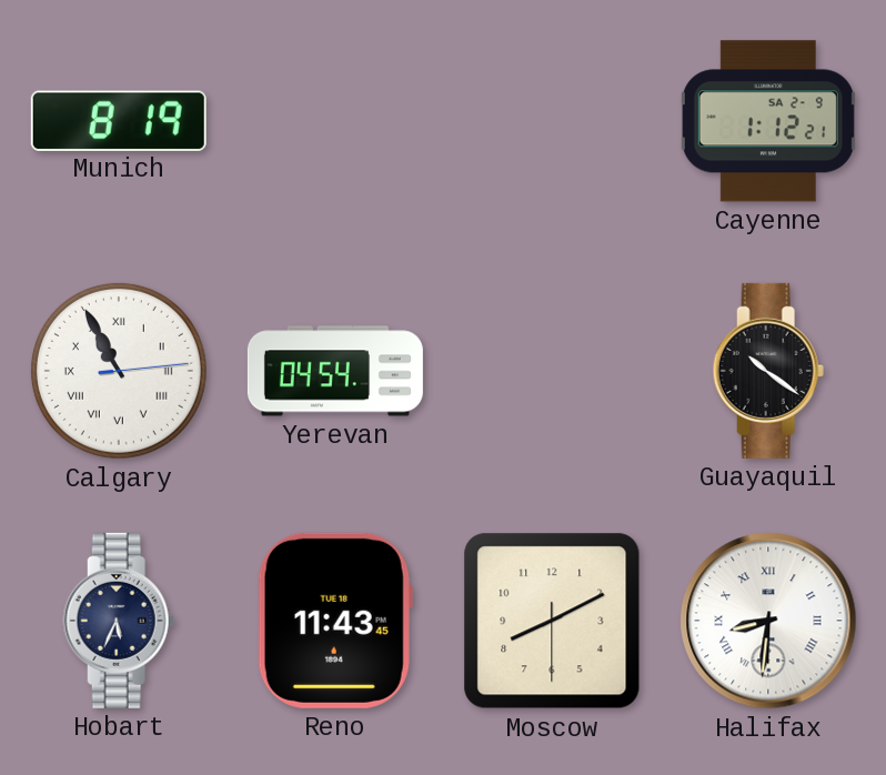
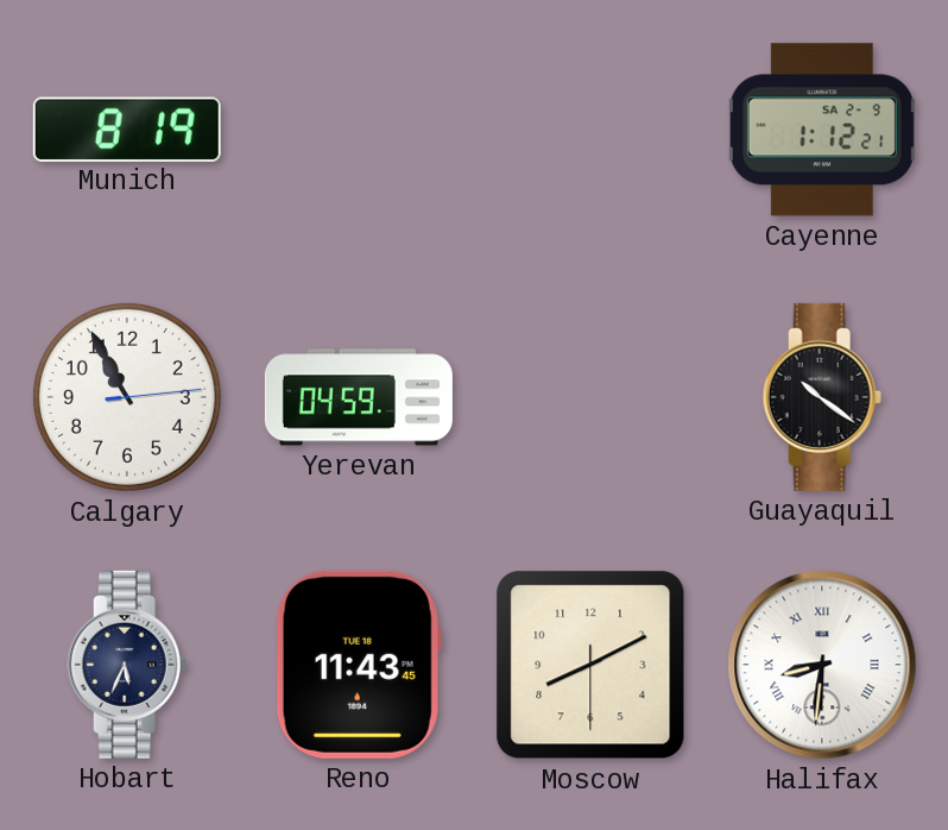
Calgary numerals: Roman -> Arabic (127, 397)
Yerevan: 04:54 -> 04:59 (359, 397)
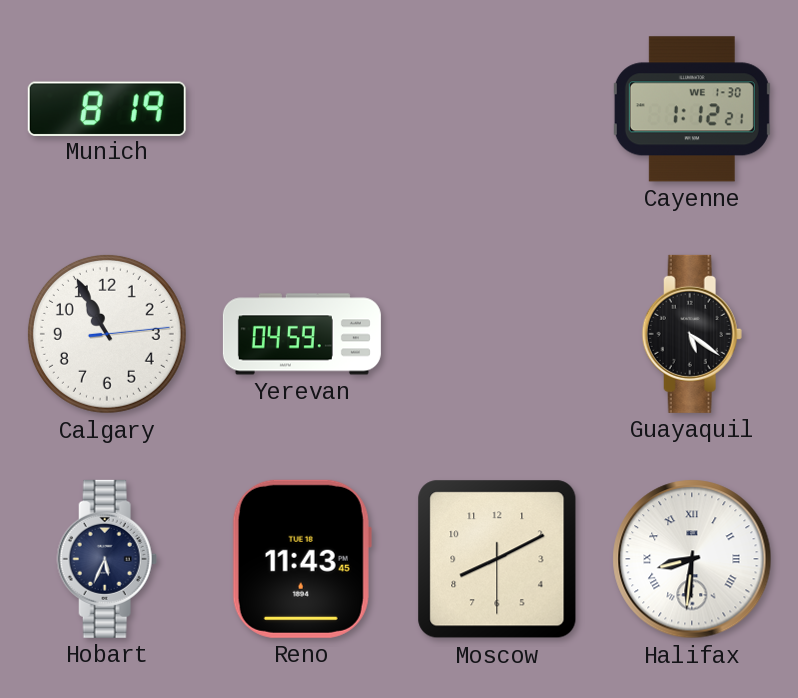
Cayenne date: SA 2-9 -> WE 1-30 (692, 109)
Guayaquil: 10:21 -> 5:21 (692, 334)
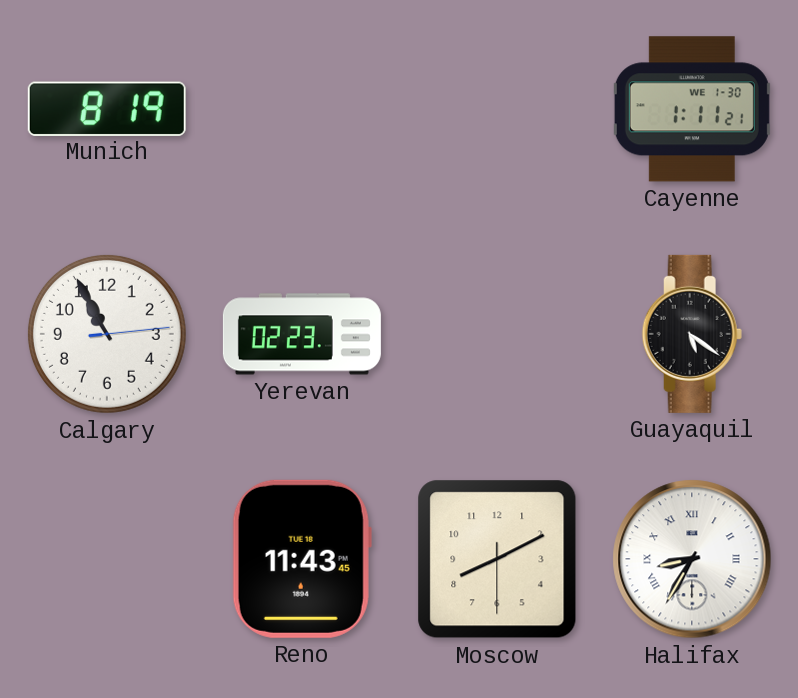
Cayenne: 1:12 -> 1:11 (692, 109)
Yerevan: 04:59 -> 02:23 (302, 334)
Hobart: 5:34 -> none (107, 559)
Halifax: 8:31 -> 8:35 (692, 559)
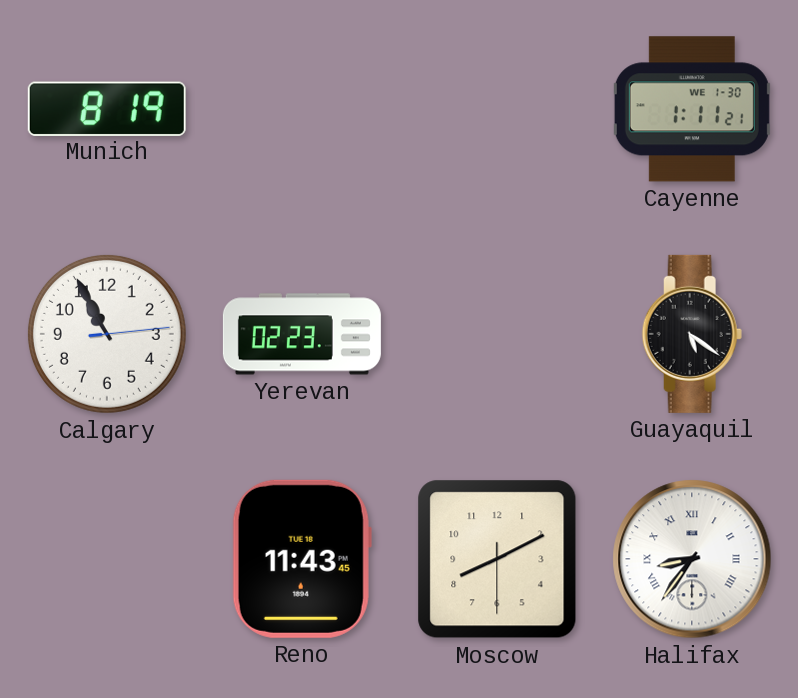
Halifax: 8:35 -> 8:36 (692, 559)
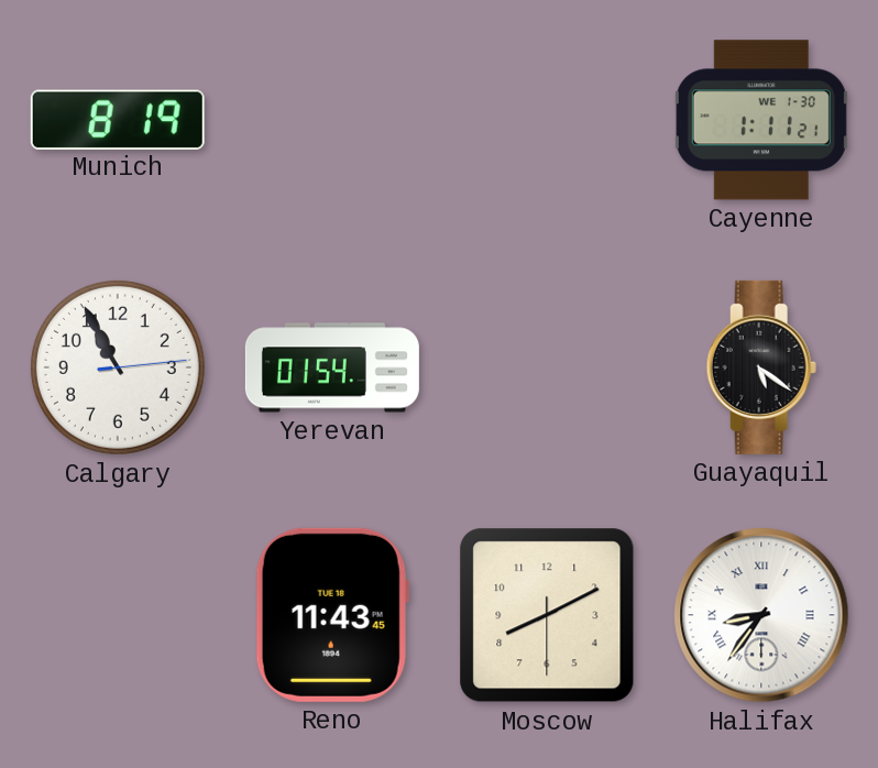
Yerevan: 02:23 -> 01:54 (332, 367)
